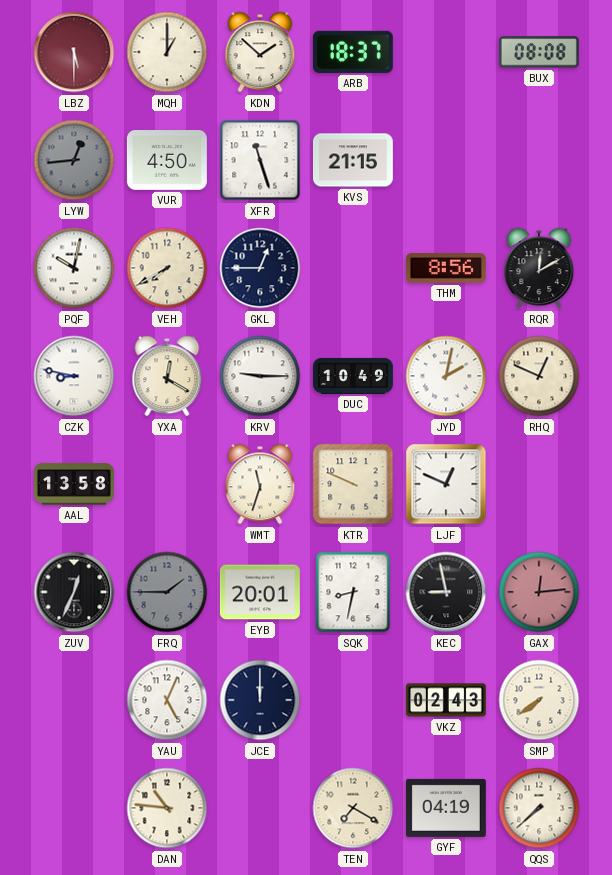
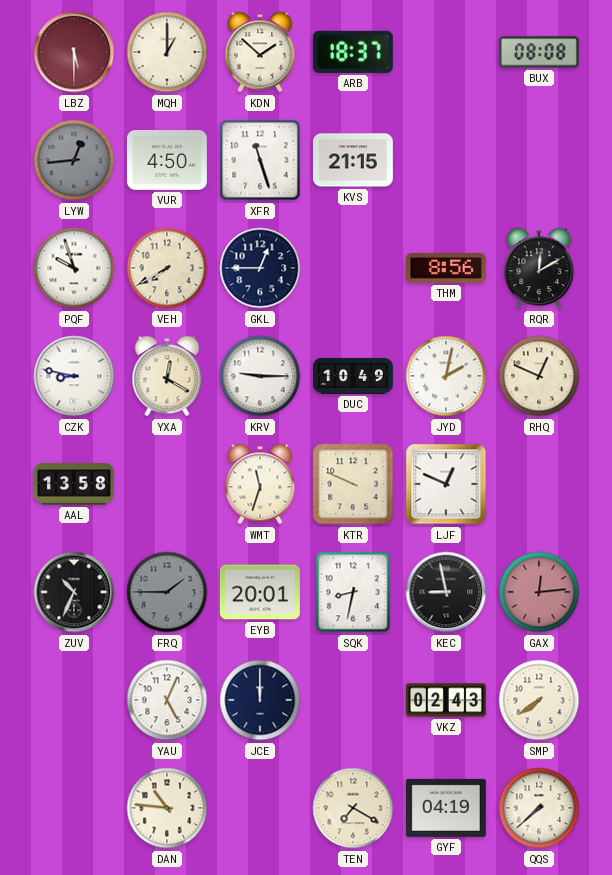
PQF: 10:02 -> 9:57 (74, 268)
ZUV: 12:34 -> 10:34 (74, 592)
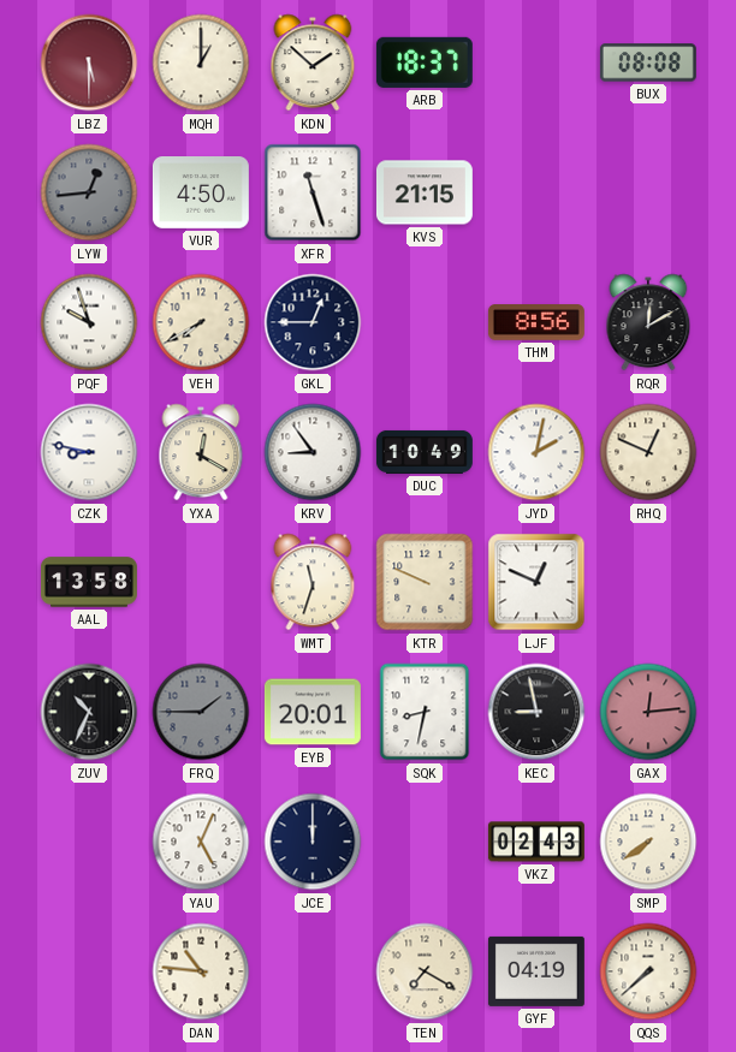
KRV: 9:15 -> 8:54 (313, 452)
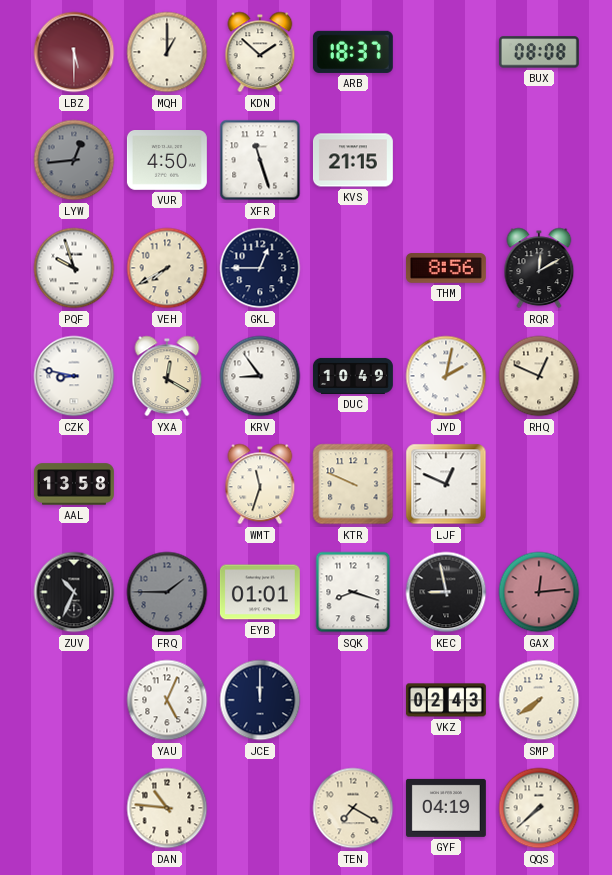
EYB: 20:01 -> 01:01 (260, 592)
SQK: 8:32 -> 8:18 (353, 592)
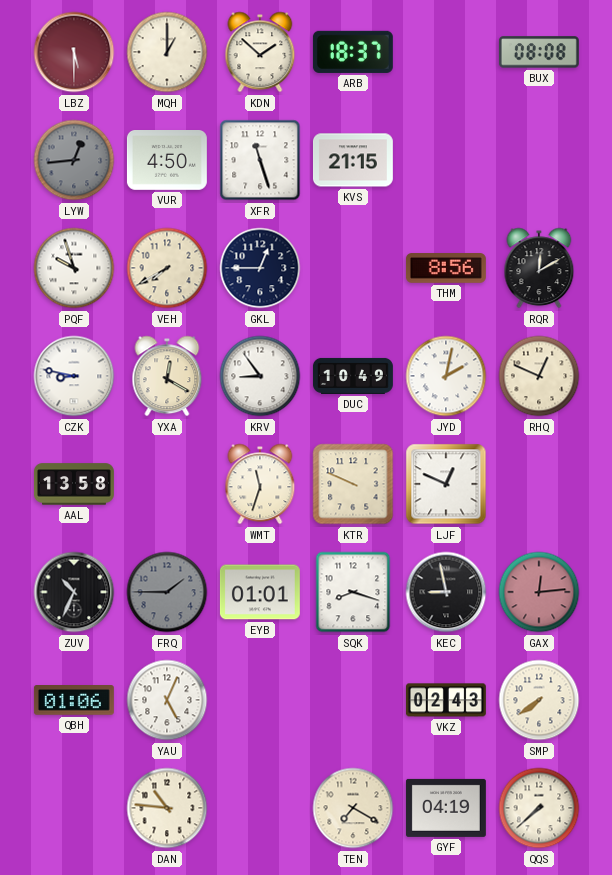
QBH: none -> 01:06 (74, 700)
JCE: 12:00 -> none (260, 700)
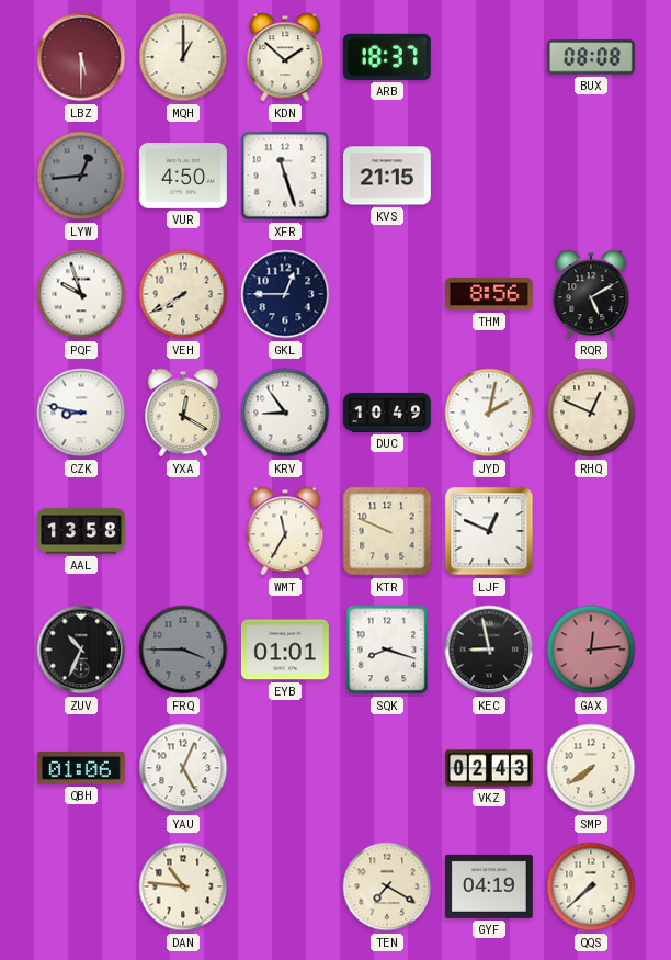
RQR: 12:10 -> 5:10 (591, 294)
WMT: 11:33 -> 11:35 (285, 531)
FRQ: 1:45 -> 3:45 (183, 650)
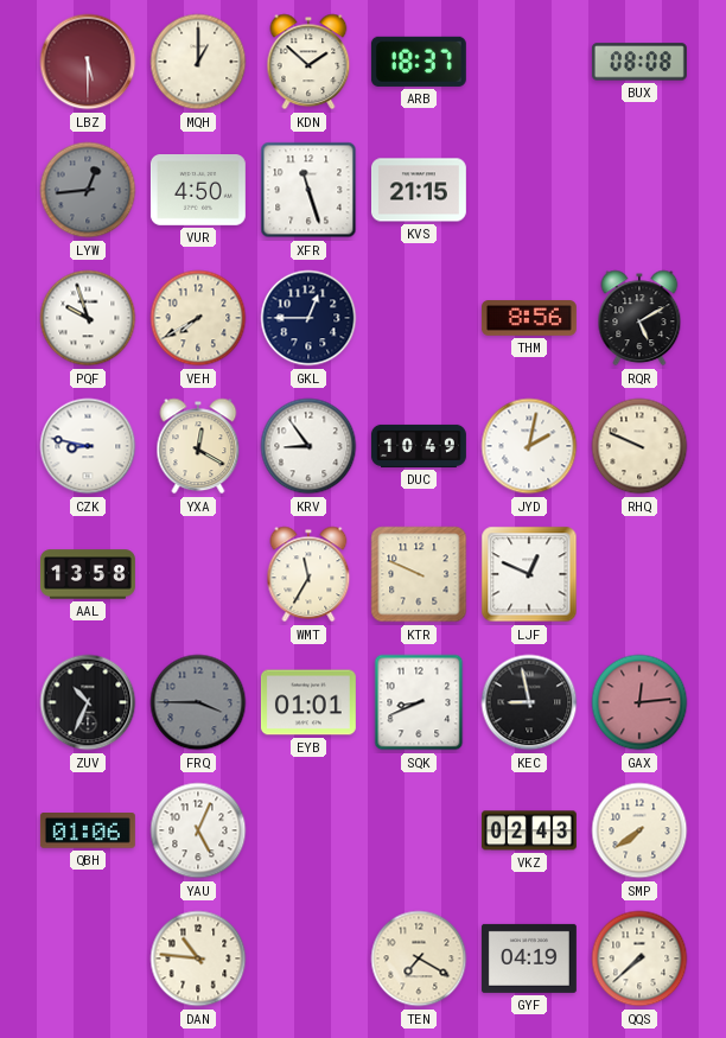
RHQ: 12:49 -> 9:49 (639, 446)
SQK: 8:18 -> 8:41 (419, 702)
